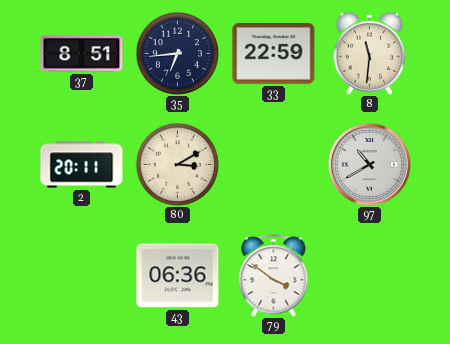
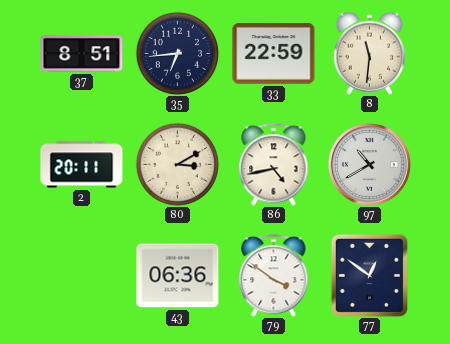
86: none -> 4:43 (274, 165)
77: none -> 12:51 (369, 275)
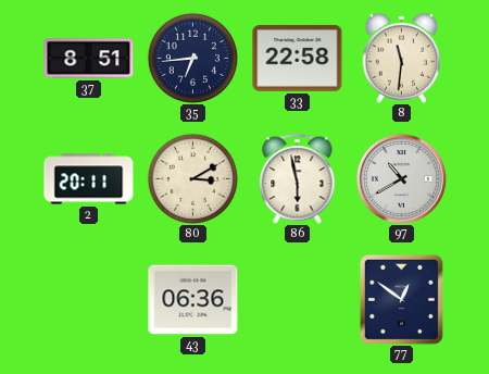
33: 22:59 -> 22:58 (298, 59)
86: 4:43 -> 5:58 (298, 179)
79: 3:51 -> none (274, 276)
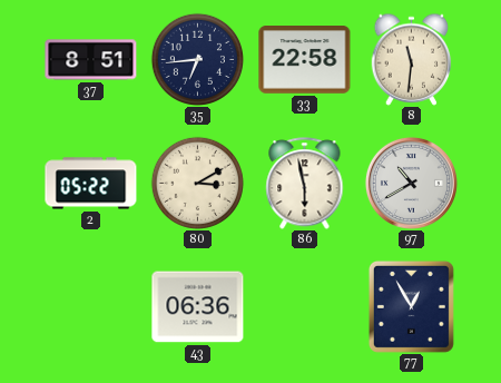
2: 20:11 -> 05:22 (91, 184)
77: 12:51 -> 12:55 (411, 306)
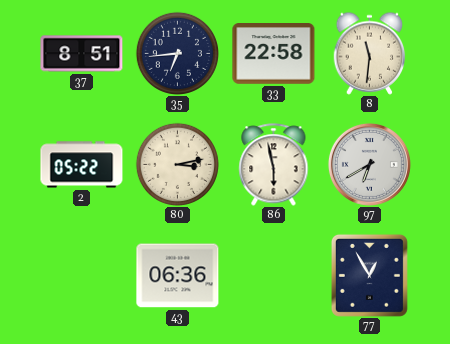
80: 3:10 -> 3:13 (177, 164)
97: 10:40 -> 6:40 (369, 164)
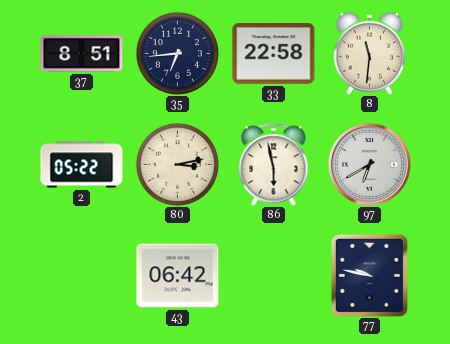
43: 06:36 -> 06:42 (178, 276)
77: 12:55 -> 9:47 (369, 275)
